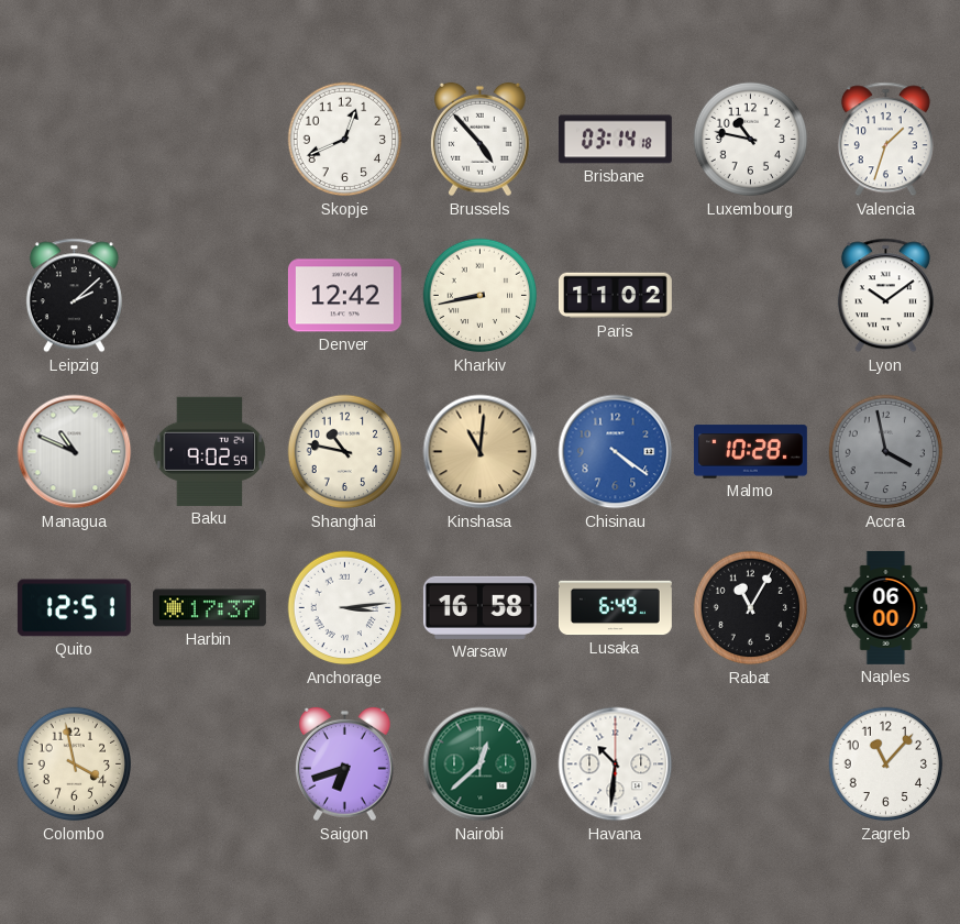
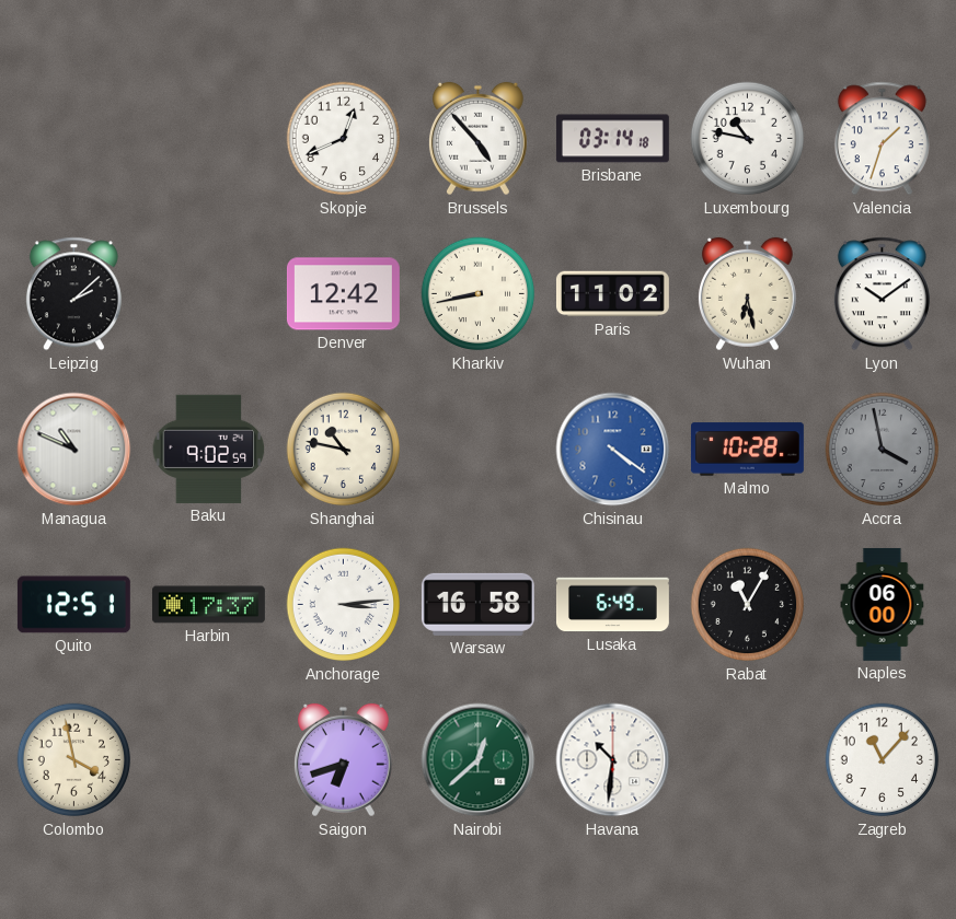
Wuhan: none -> 6:28 (747, 294)
Kinshasa: 11:01 -> none (481, 452)
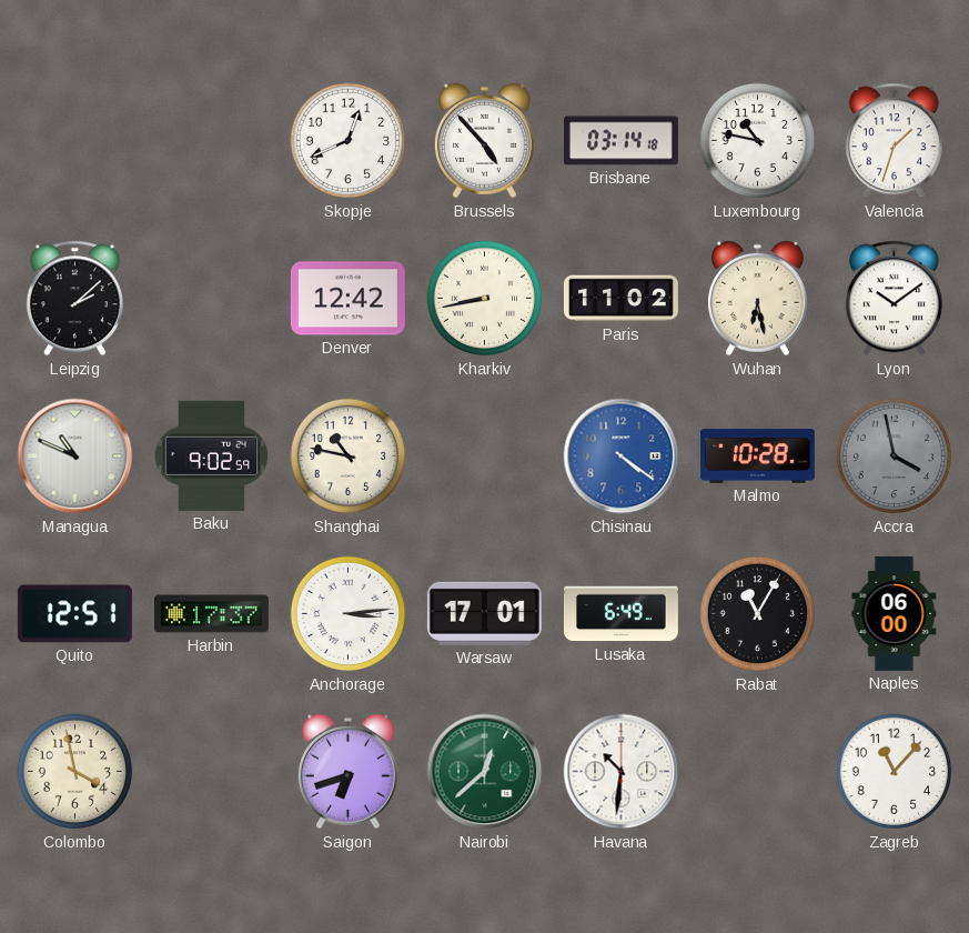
Warsaw: 16:58 -> 17:01 (484, 613)
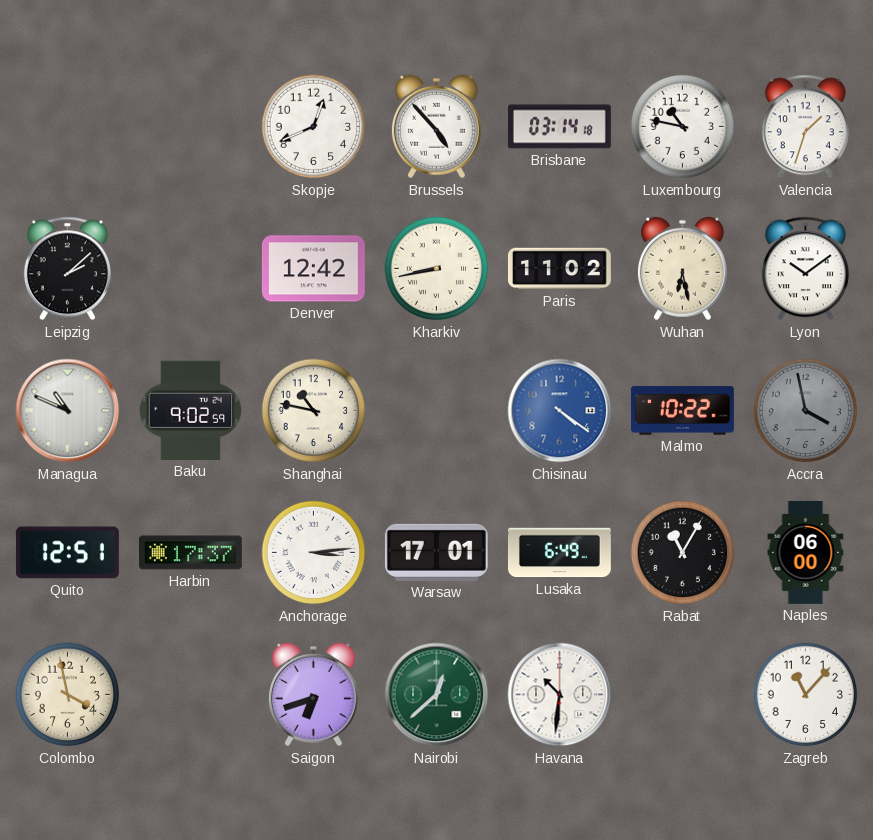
Malmo: 10:28 -> 10:22 (682, 411)
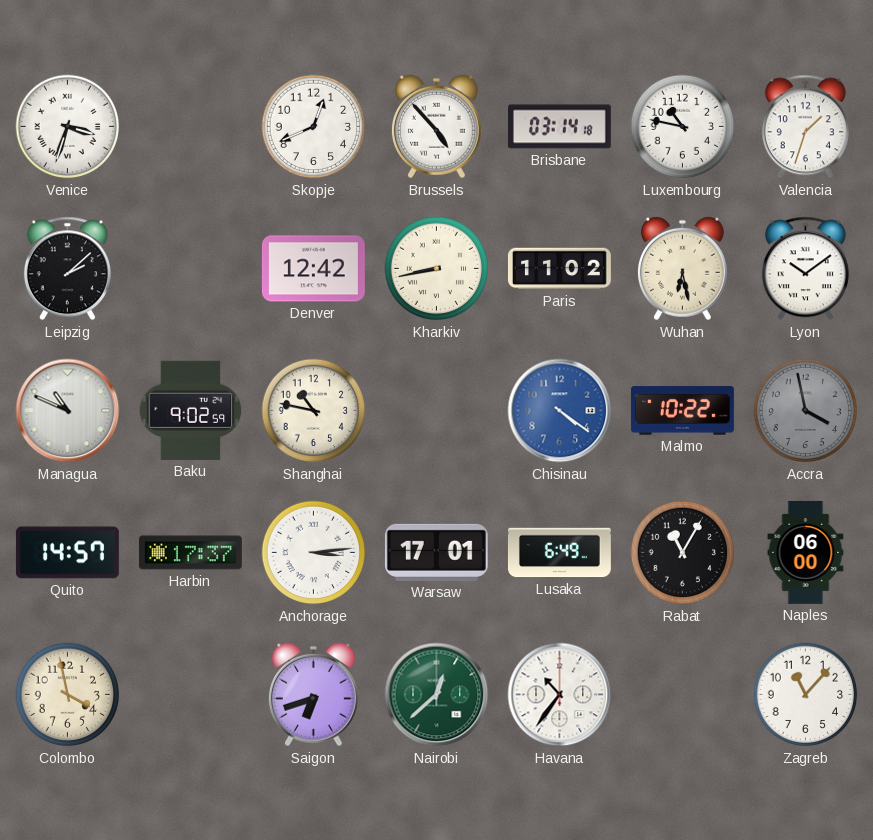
Venice: none -> 3:33 (68, 127)
Quito: 12:51 -> 14:57 (67, 553)
Havana: 10:31 -> 10:36 (560, 695)
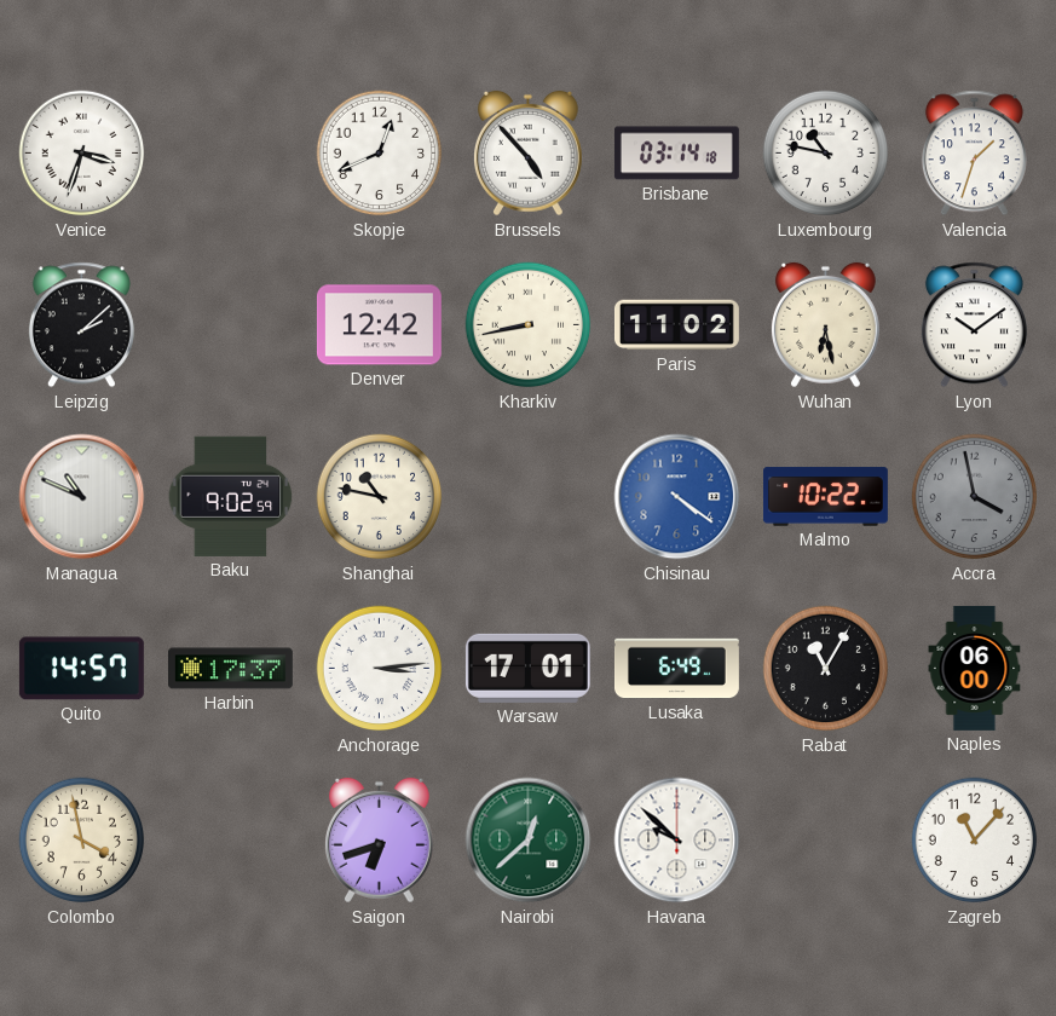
Havana: 10:36 -> 9:52 (677, 841)
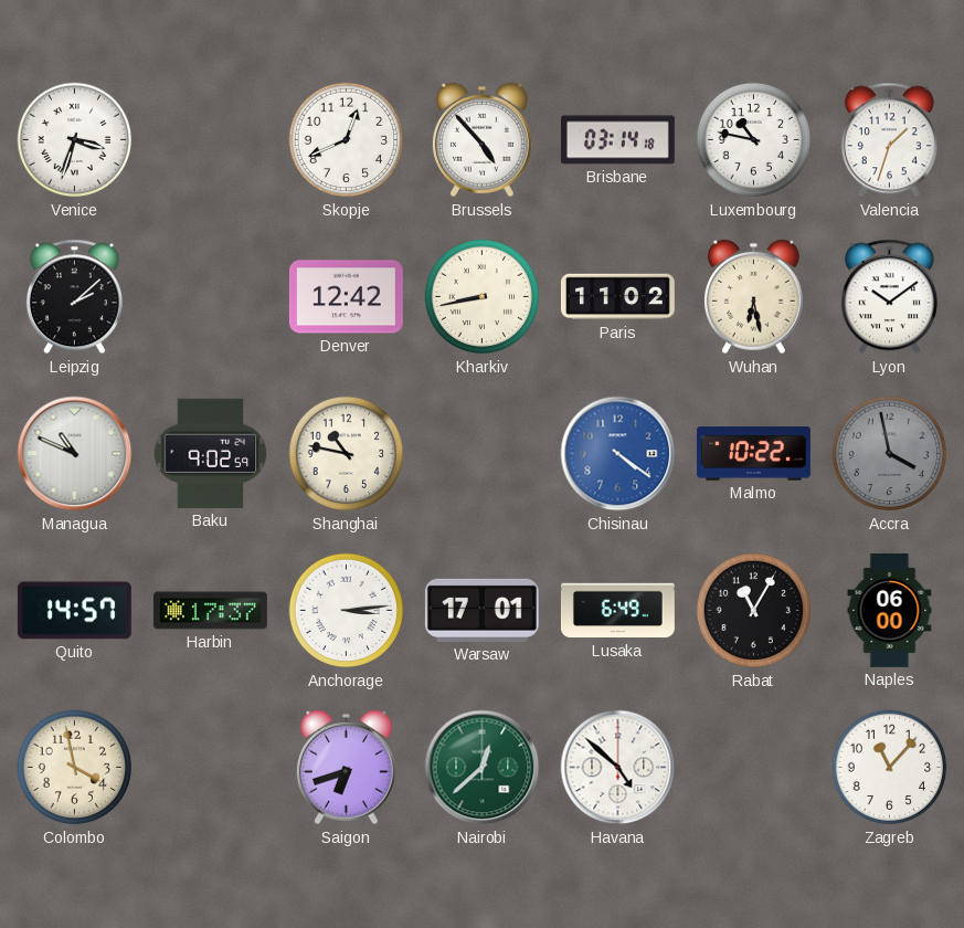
Havana: 9:52 -> 4:52 (618, 768)
